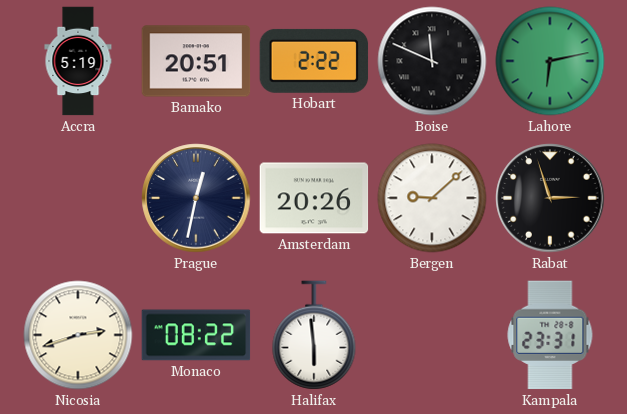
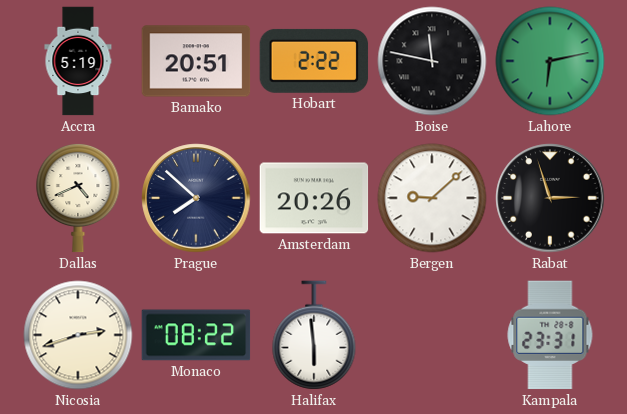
Boise: 11:49 -> 11:47 (432, 61)
Dallas: none -> 4:41 (78, 198)
Prague: 12:32 -> 7:52 (196, 198)
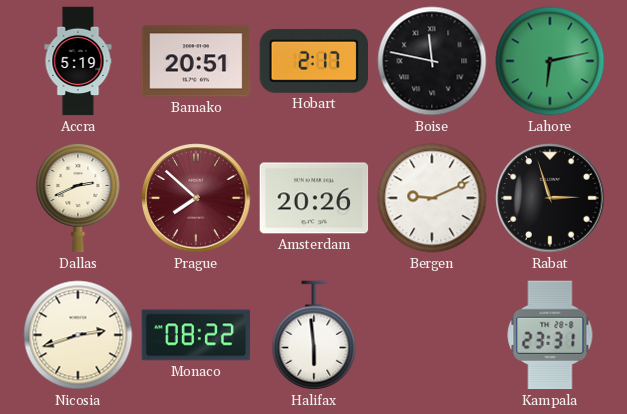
Hobart: 2:22 -> 2:17 (314, 61)
Dallas: 4:41 -> 2:41 (78, 198)
Prague dial: navy -> burgundy (196, 198)
Bergen: 9:08 -> 9:11 (432, 198)
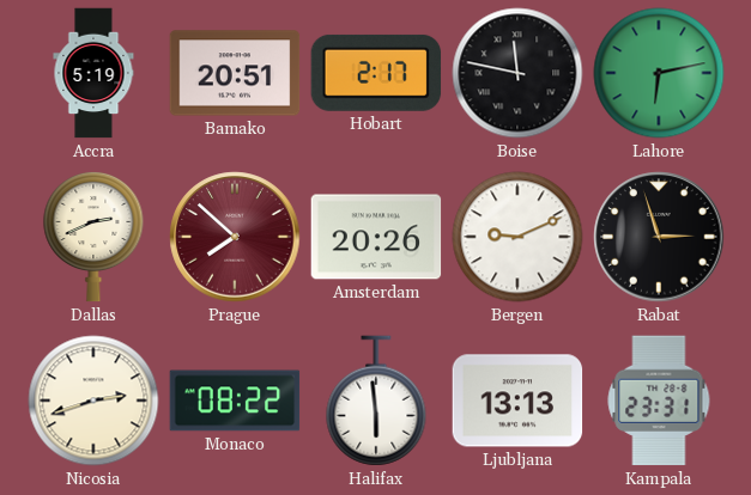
Ljubljana: none -> 13:13 (517, 401)
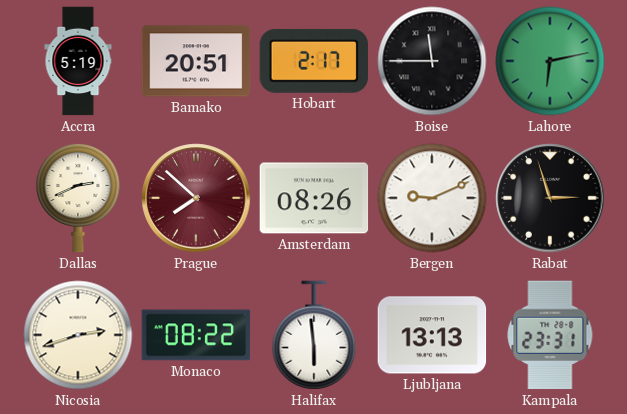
Boise: 11:47 -> 11:45 (432, 61)
Amsterdam: 20:26 -> 08:26 (314, 198)
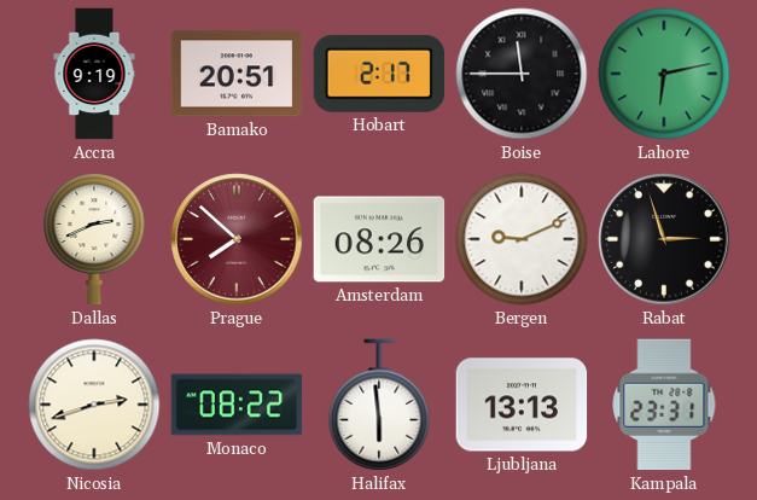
Accra: 5:19 -> 9:19 (94, 74)
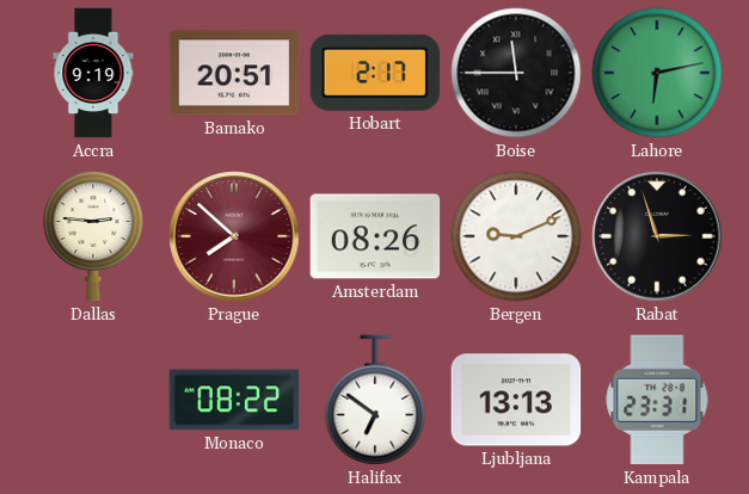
Dallas: 2:41 -> 2:46 (93, 236)
Nicosia: 2:42 -> none (94, 405)
Halifax: 5:59 -> 6:51 (375, 400)
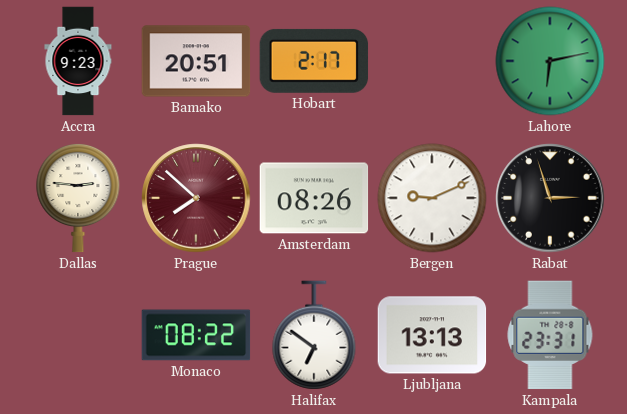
Accra: 9:19 -> 9:23 (78, 61)
Boise: 11:45 -> none (516, 73)
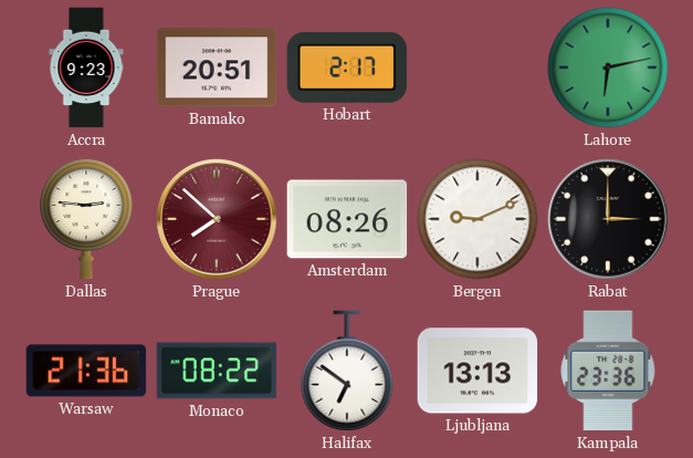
Rabat: 2:57 -> 3:00 (608, 219)
Warsaw: none -> 21:36 (86, 371)
Kampala: 23:31 -> 23:36 (608, 371)
